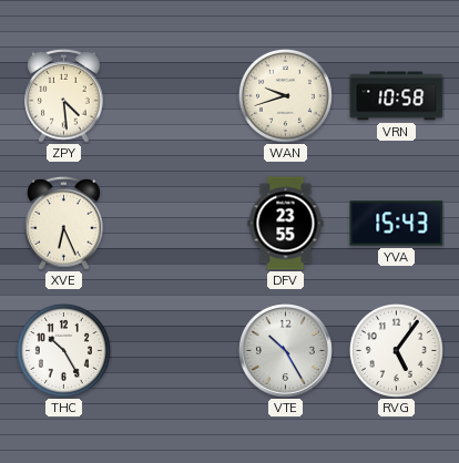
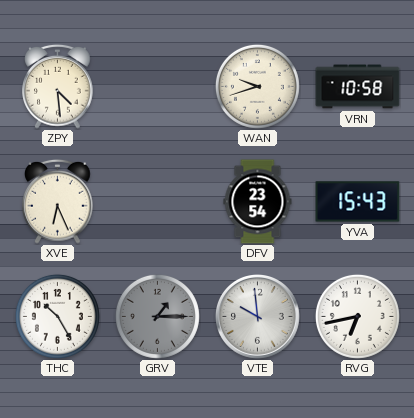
DFV: 23:55 -> 23:54 (258, 202)
GRV: none -> 1:15 (157, 316)
VTE: 10:25 -> 9:59 (258, 317)
RVG: 5:06 -> 6:43 (357, 316)
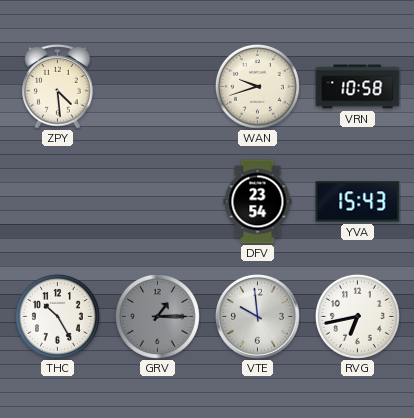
XVE: 6:26 -> none (58, 201)
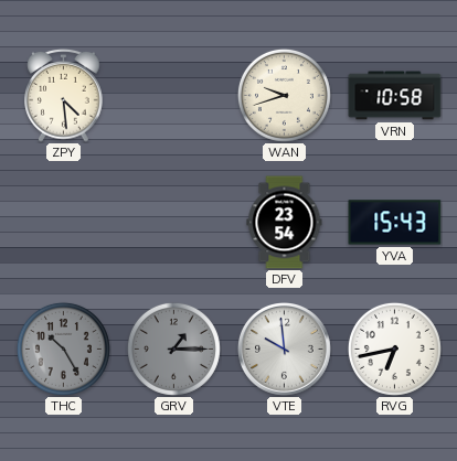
THC dial: white -> grey (63, 349)
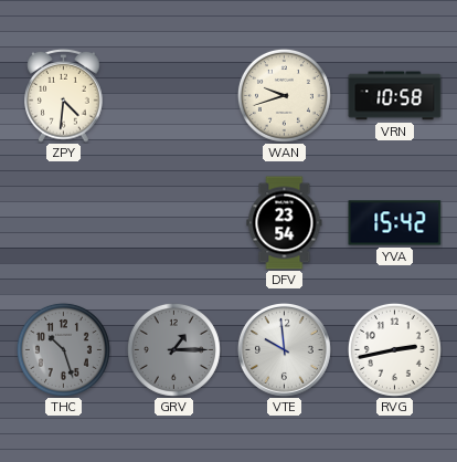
ZPY: 4:29 -> 4:31 (64, 95)
YVA: 15:43 -> 15:42 (395, 223)
THC: 10:25 -> 10:27 (63, 349)
RVG: 6:43 -> 2:43 (394, 349)
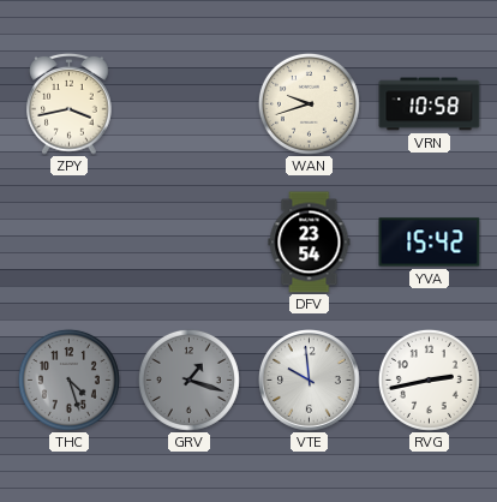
ZPY: 4:31 -> 3:43 (70, 103)
THC: 10:27 -> 4:27 (68, 380)
GRV: 1:15 -> 1:18 (188, 380)
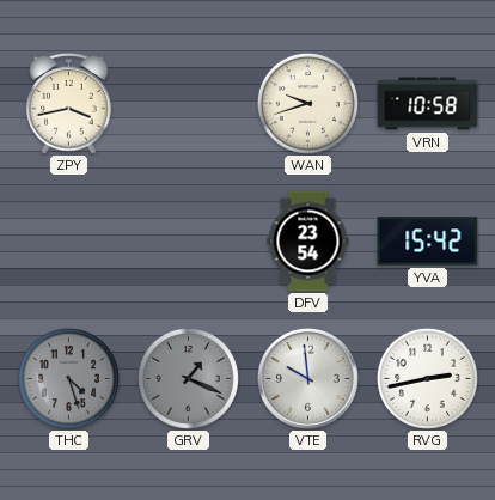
GRV: 1:18 -> 1:19 (188, 378)
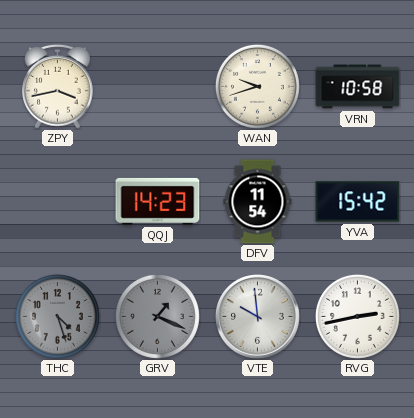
QQJ: none -> 14:23 (158, 201)
DFV: 23:54 -> 11:54 (258, 202)
